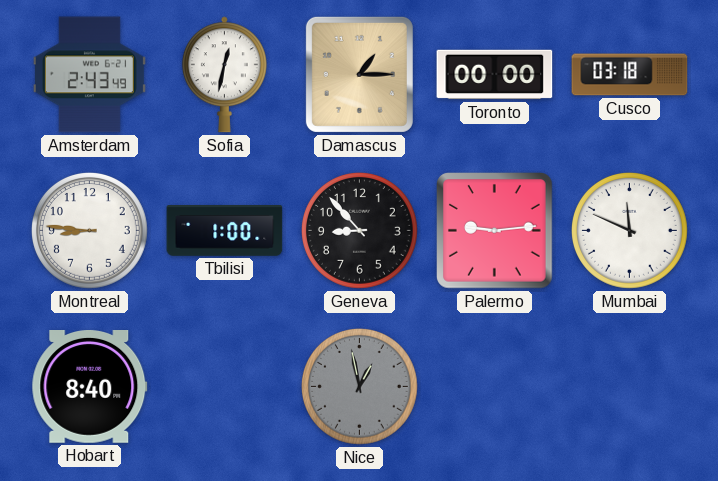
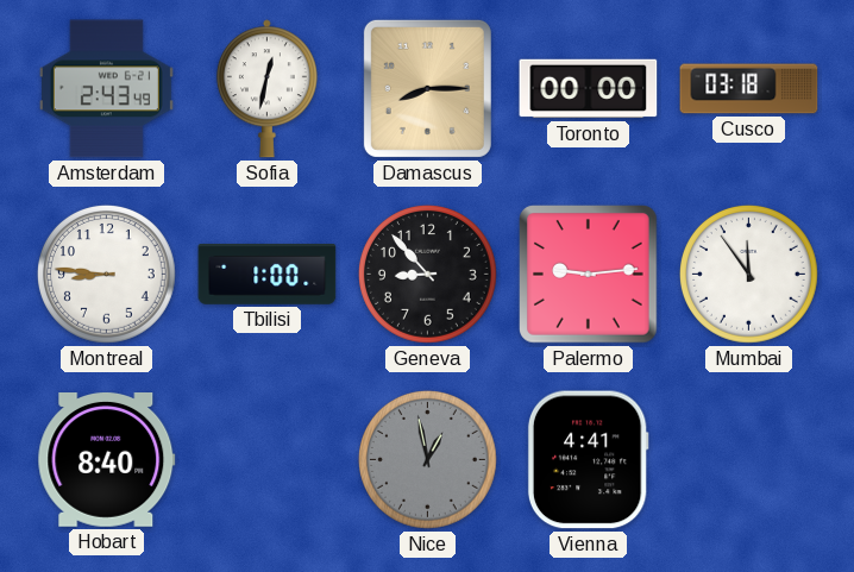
Damascus: 1:15 -> 8:15 (427, 88)
Mumbai: 11:49 -> 11:54 (748, 274)
Vienna: none -> 4:41 (588, 460)
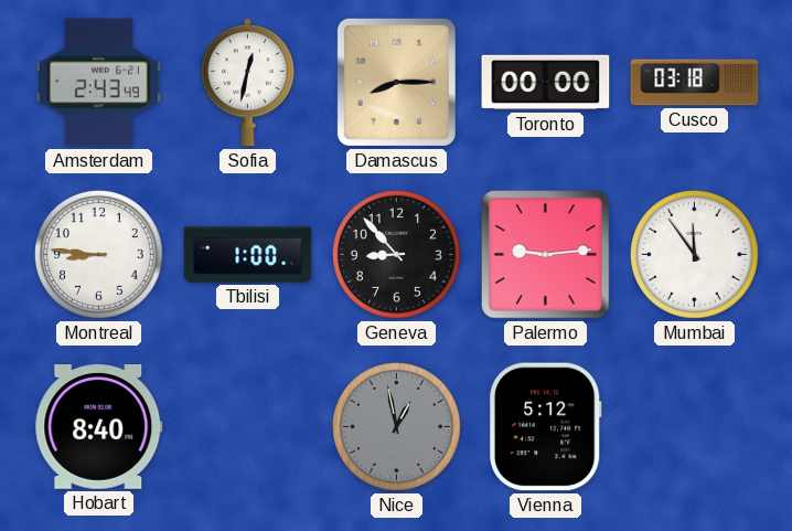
Vienna: 4:41 -> 5:12 (545, 427)
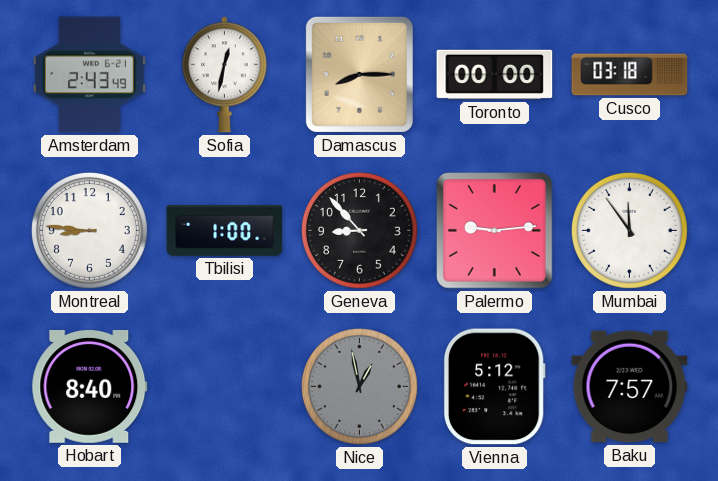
Baku: none -> 7:57 (630, 387)
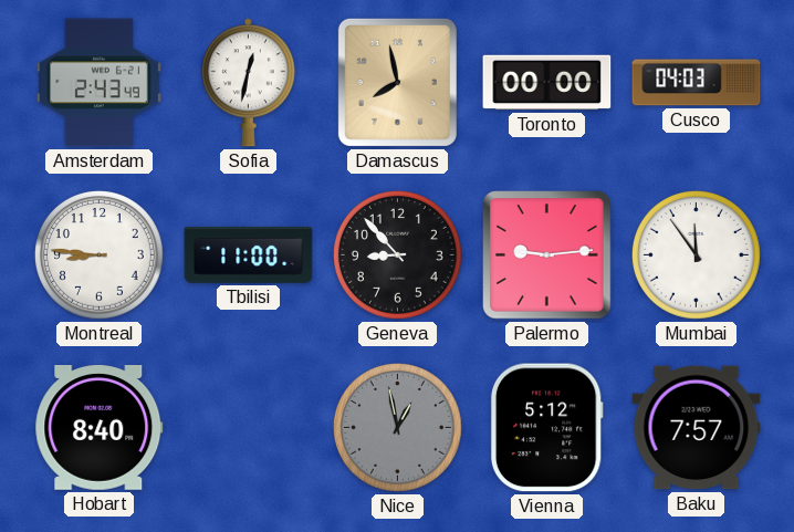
Damascus: 8:15 -> 7:58 (397, 82)
Cusco: 03:18 -> 04:03 (697, 83)
Tbilisi: 1:00 -> 11:00 (249, 255)
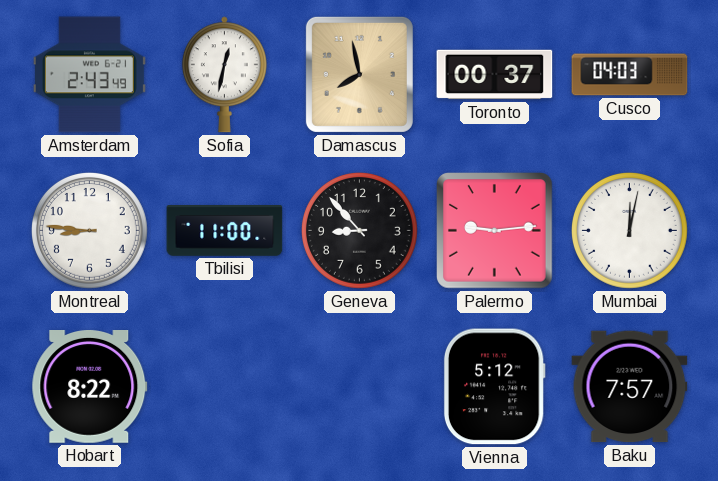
Toronto: 00:00 -> 00:37 (495, 75)
Mumbai: 11:54 -> 12:02 (629, 230)
Hobart: 8:40 -> 8:22 (90, 387)
Nice: 12:58 -> none (397, 427)
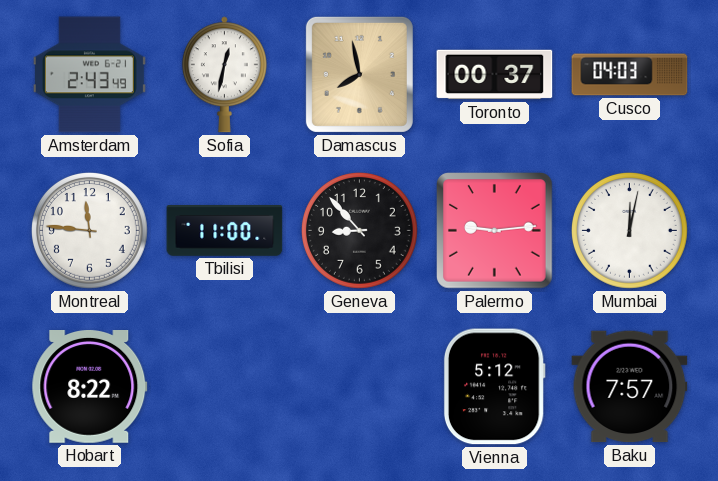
Montreal: 8:46 -> 11:46 (89, 230)
